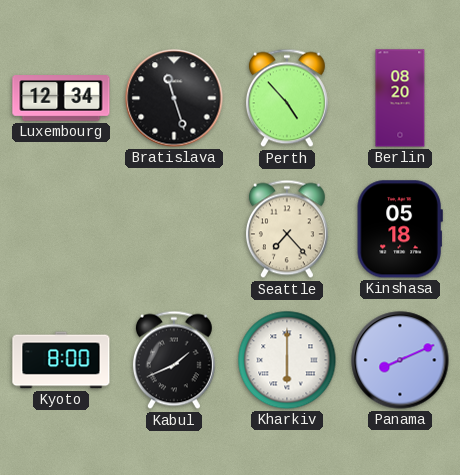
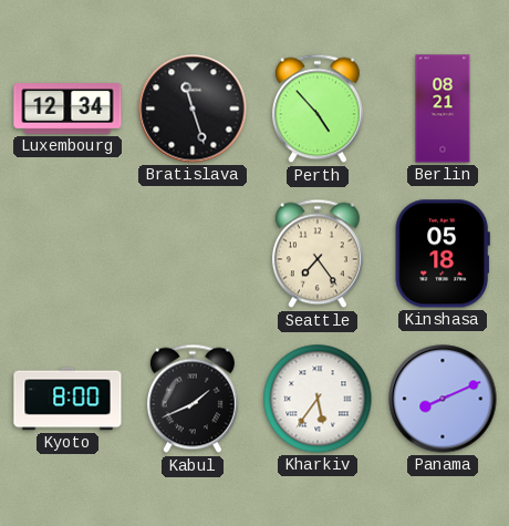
Berlin: 08:20 -> 08:21 (443, 109)
Seattle: 7:23 -> 7:24 (318, 254)
Kharkiv: 6:00 -> 5:36 (318, 399)
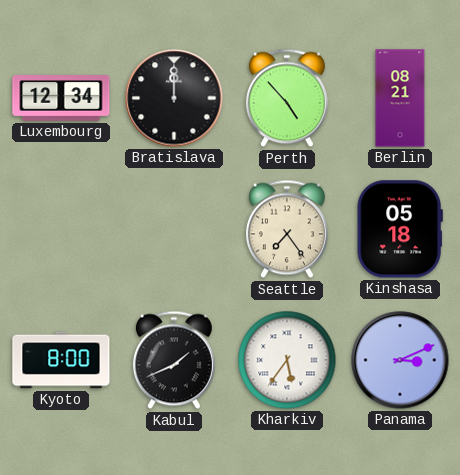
Bratislava: 11:27 -> 12:00 (174, 98)
Panama: 8:11 -> 3:11 (400, 360)
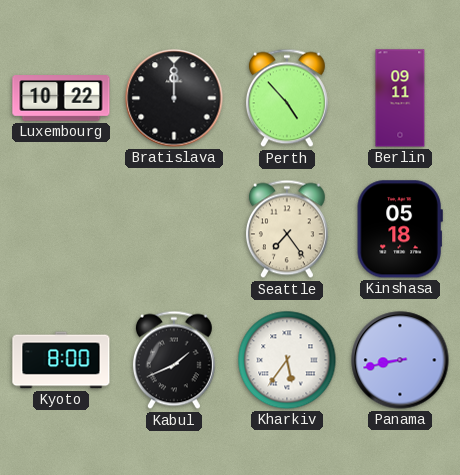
Luxembourg: 12:34 -> 10:22 (61, 98)
Berlin: 08:21 -> 09:11 (400, 98)
Panama: 3:11 -> 8:43 (400, 360)
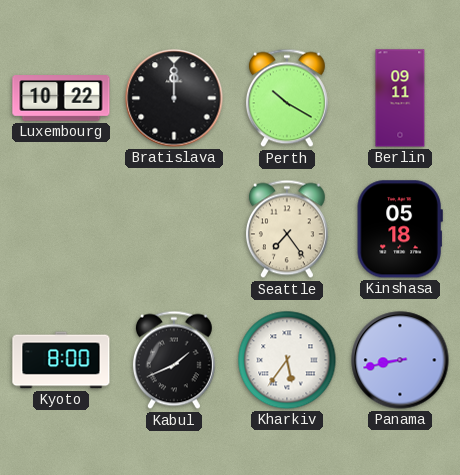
Perth: 4:53 -> 10:20 (287, 98)
